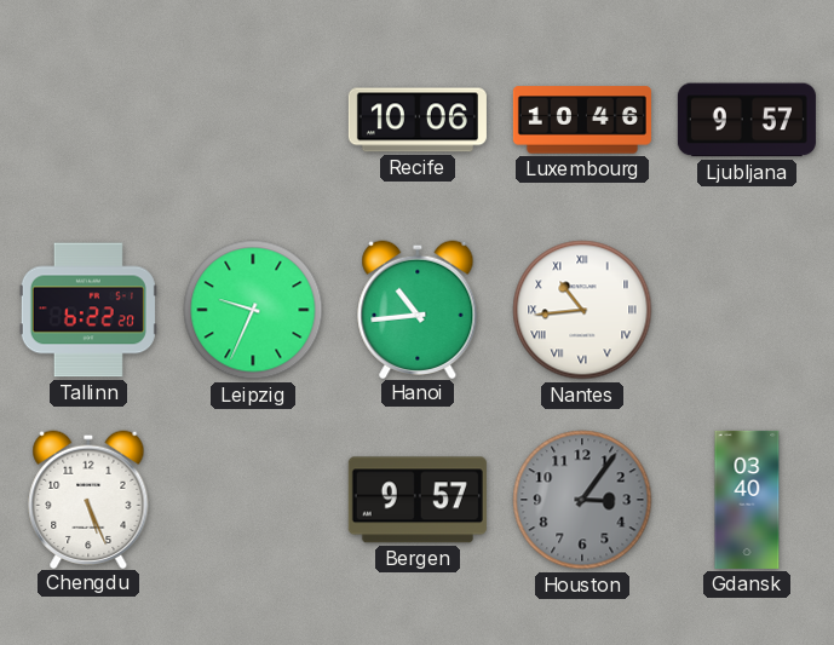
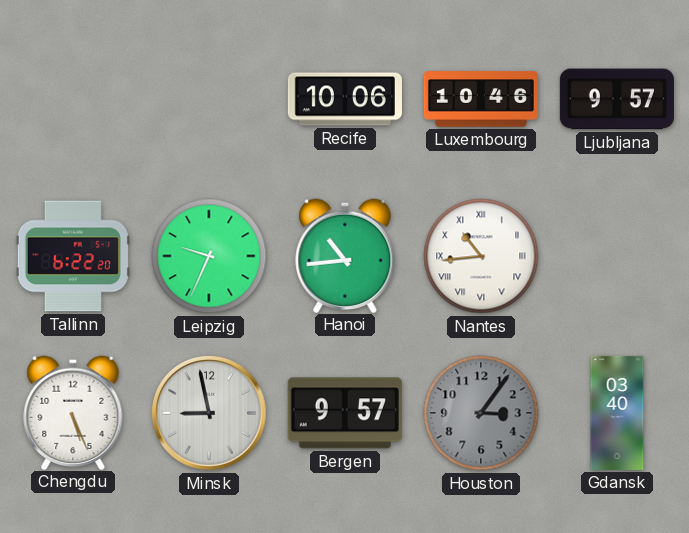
Minsk: none -> 8:58 (210, 414)
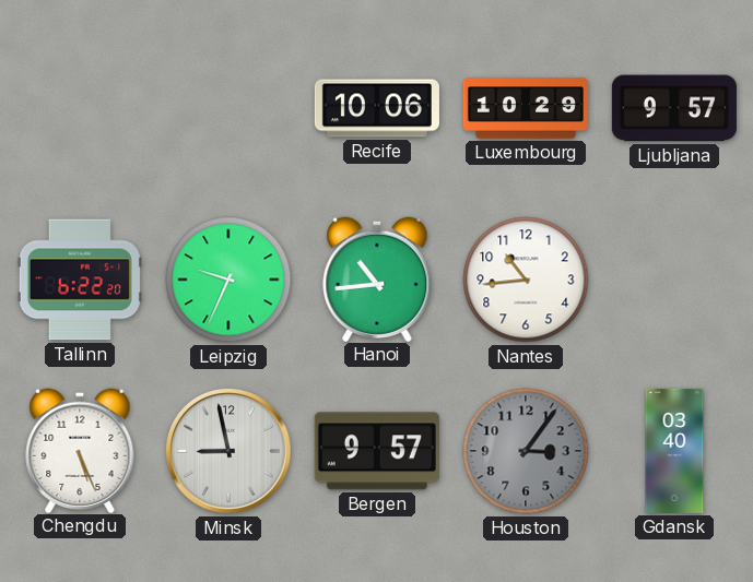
Luxembourg: 10:46 -> 10:29 (526, 108)
Nantes numerals: Roman -> Arabic (526, 280)
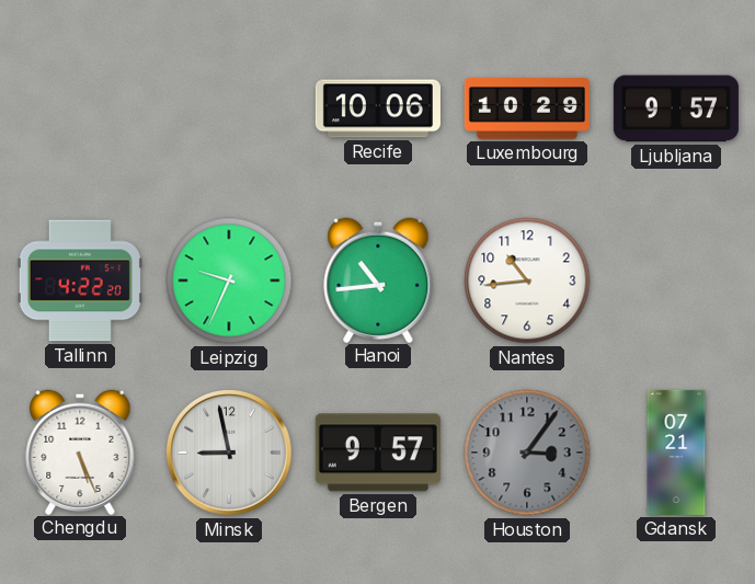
Tallinn: 6:22 -> 4:22 (80, 280)
Gdansk: 03:40 -> 07:21 (676, 453)
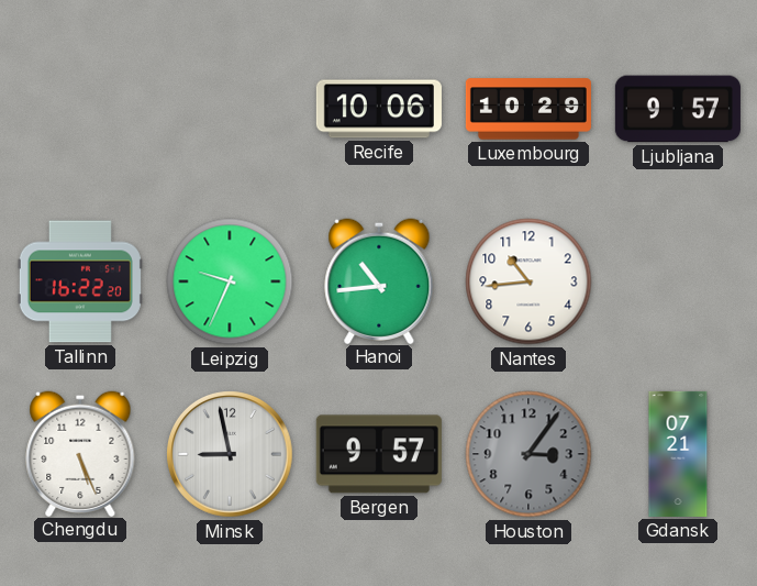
Tallinn: 4:22 -> 16:22 (80, 281)
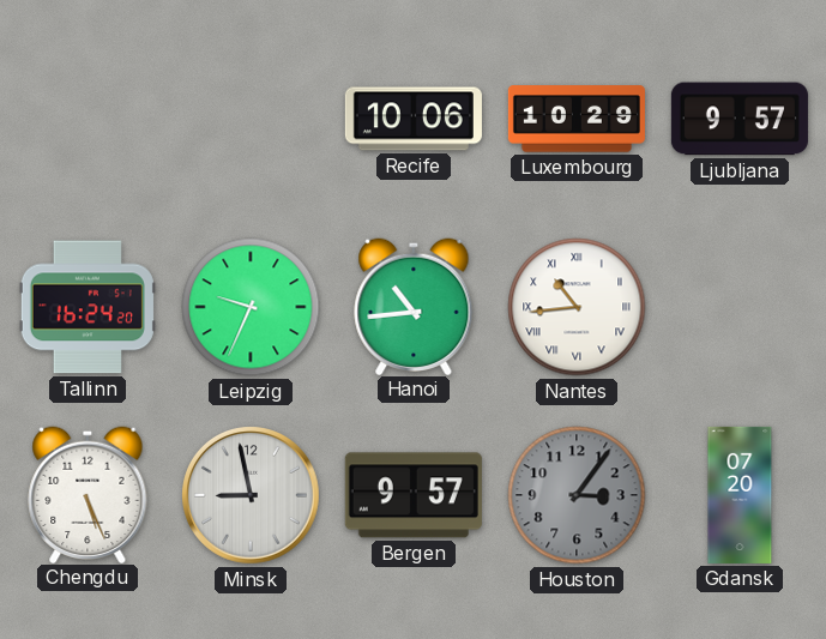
Tallinn: 16:22 -> 16:24 (88, 307)
Nantes numerals: Arabic -> Roman (577, 307)
Gdansk: 07:21 -> 07:20 (740, 495)
